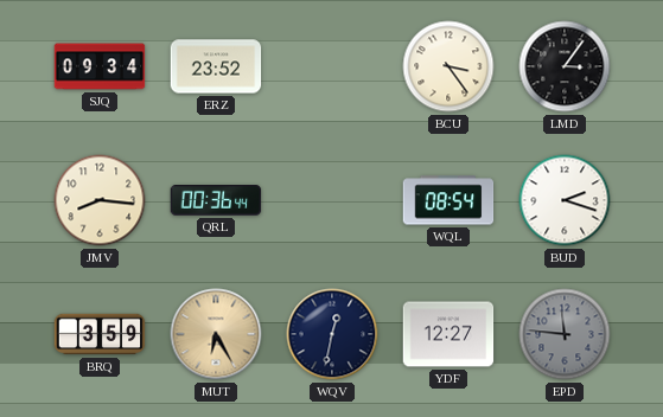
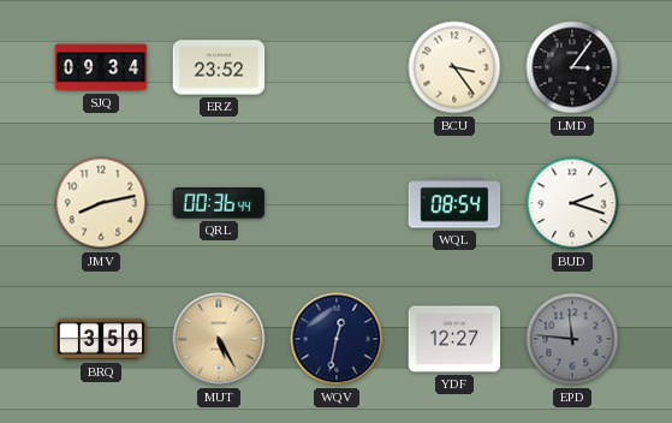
JMV: 8:16 -> 8:13 (101, 203)
MUT: 6:25 -> 5:25 (219, 339)
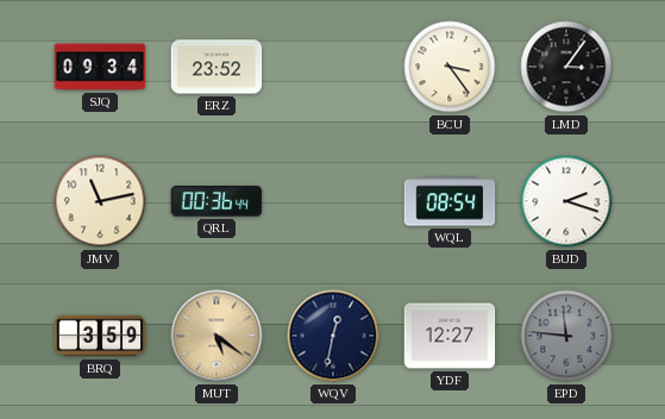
JMV: 8:13 -> 11:13 (100, 201)
MUT: 5:25 -> 5:21 (217, 336)
